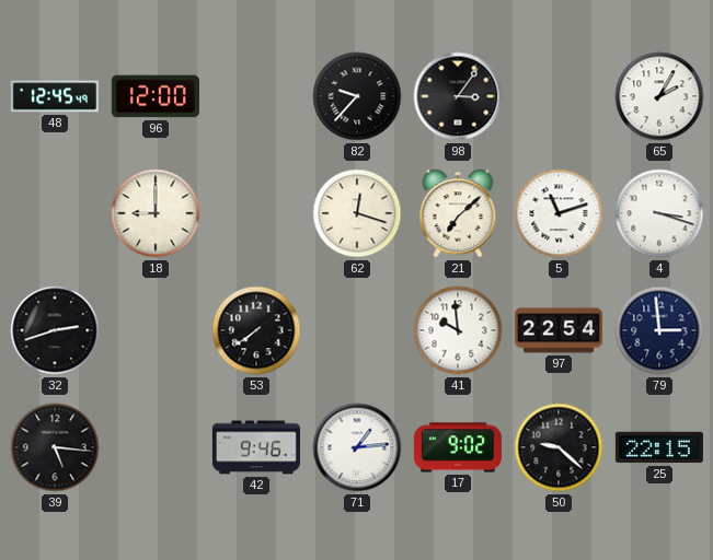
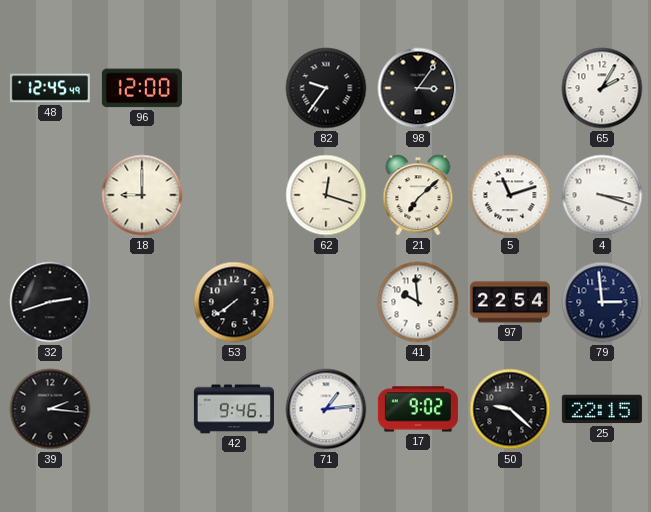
82: 9:37 -> 9:36 (326, 88)
39: 5:16 -> 2:16 (50, 409)
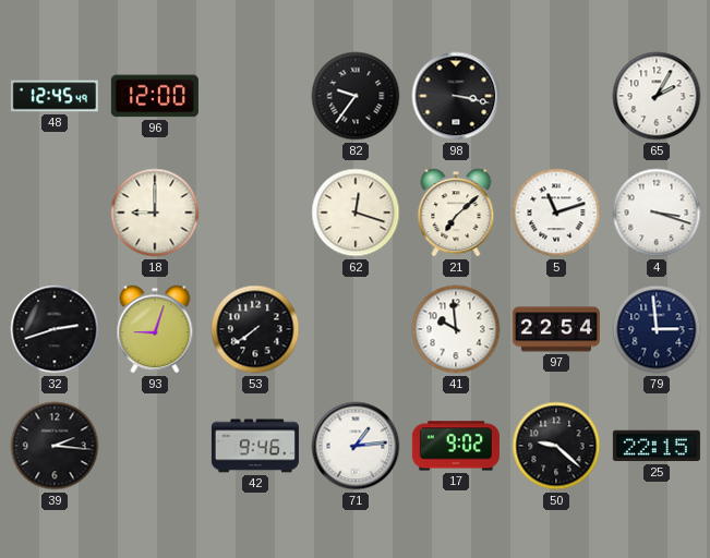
98: 3:06 -> 3:17 (456, 96)
93: none -> 9:03 (155, 329)
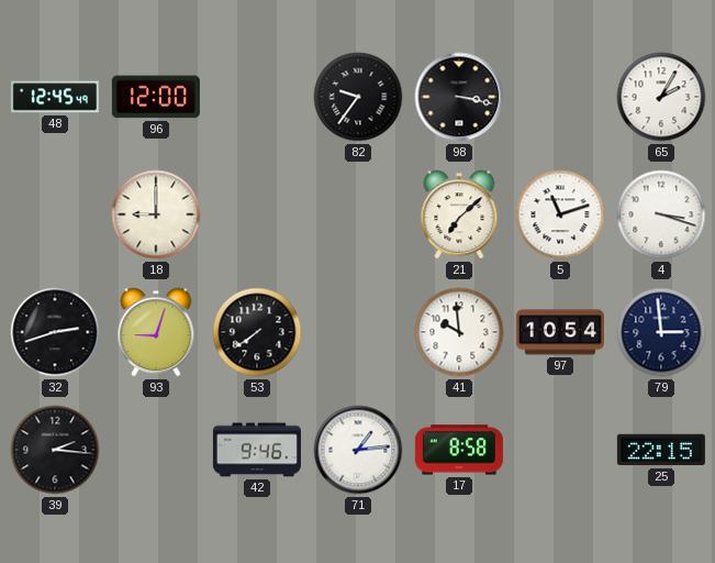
62: 12:18 -> none (356, 213)
97: 22:54 -> 10:54 (560, 332)
17: 9:02 -> 8:58 (459, 450)
50: 9:22 -> none (556, 446)
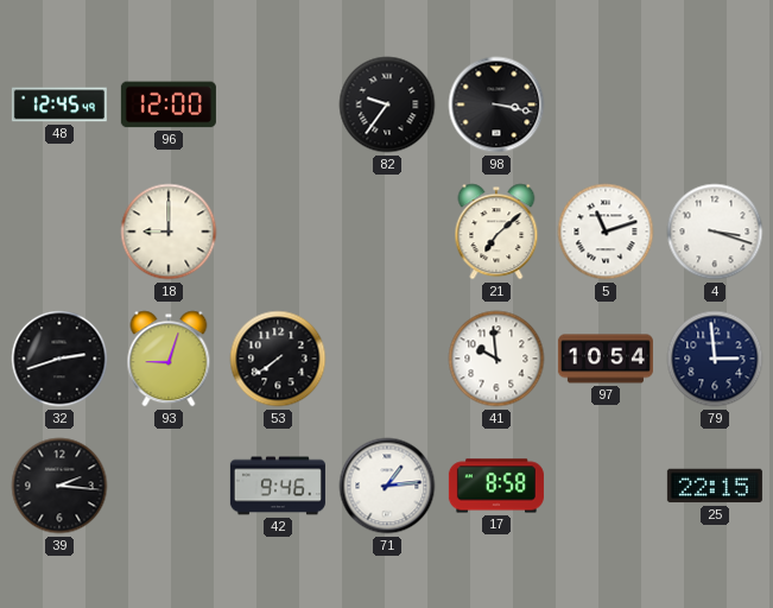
65: 2:05 -> none (661, 97)
